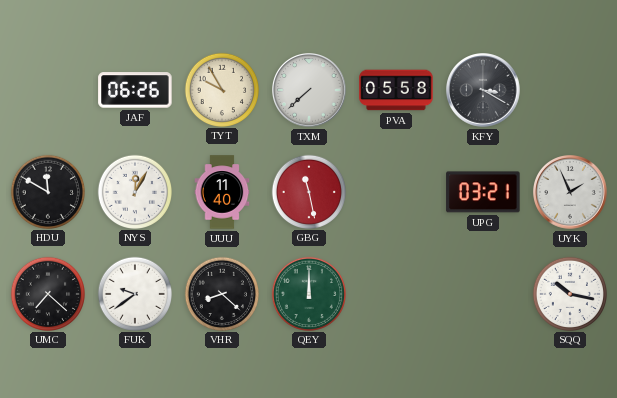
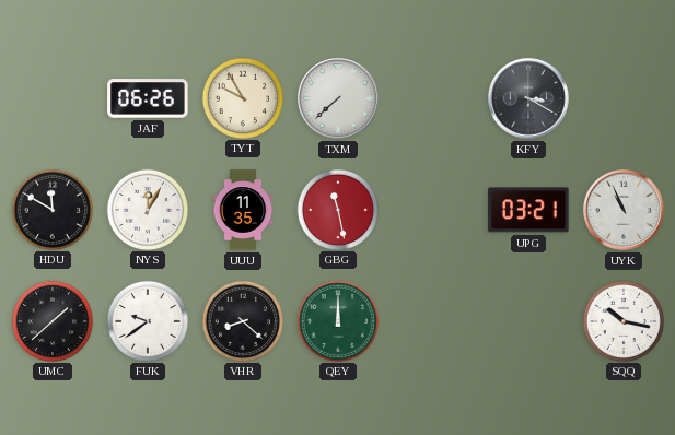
PVA: 05:58 -> none (396, 90)
UUU: 11:40 -> 11:35 (243, 210)
UYK: 1:56 -> 10:56 (625, 211)
UMC: 7:22 -> 1:38 (51, 320)
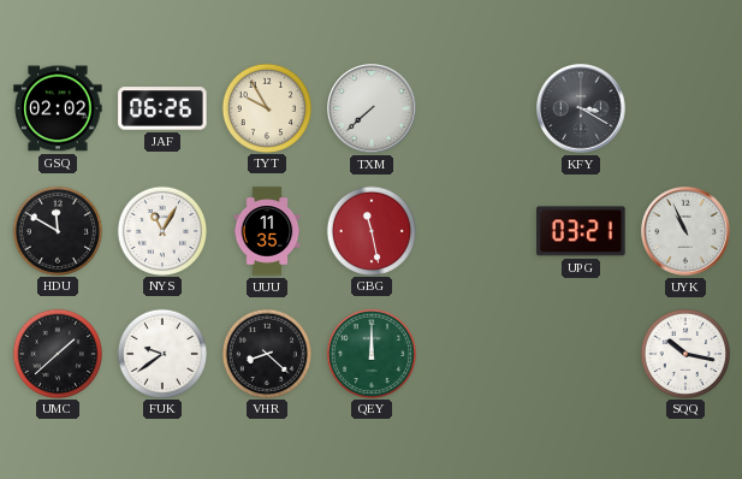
GSQ: none -> 02:02 (58, 108)
NYS: 12:05 -> 11:05 (161, 230)
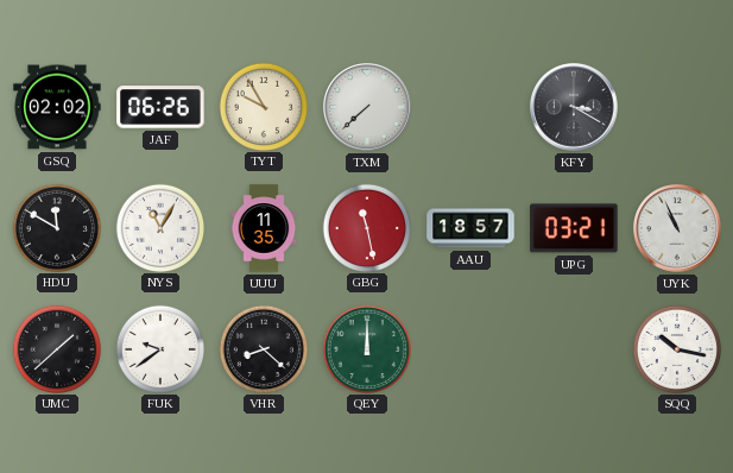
AAU: none -> 18:57 (470, 228)
